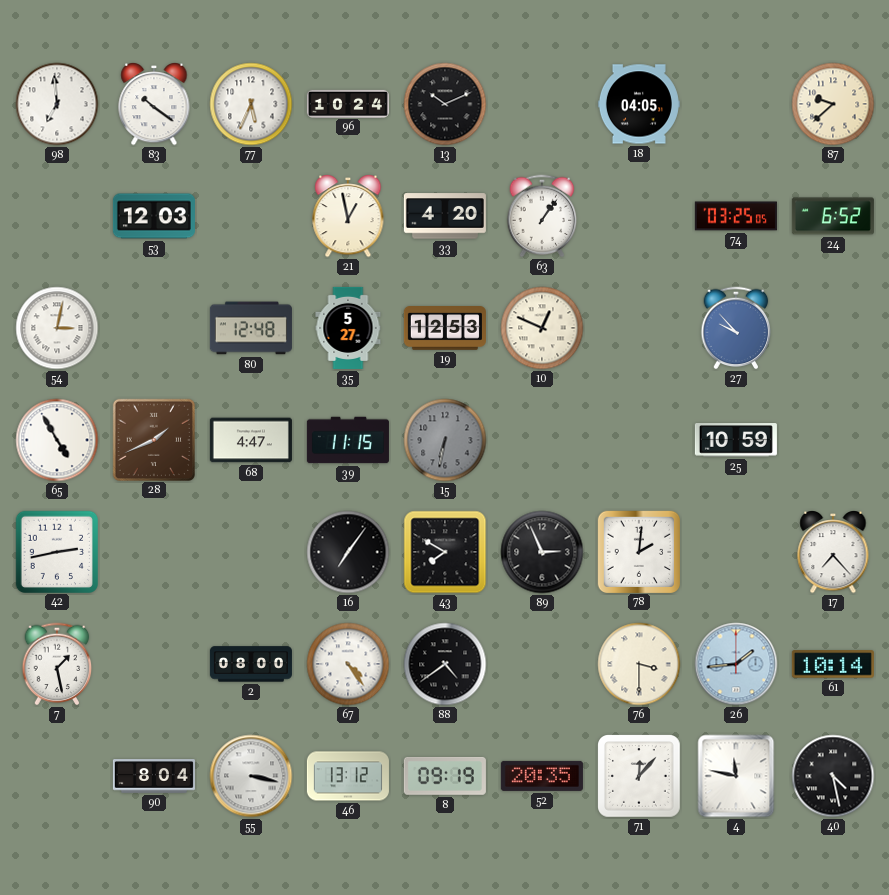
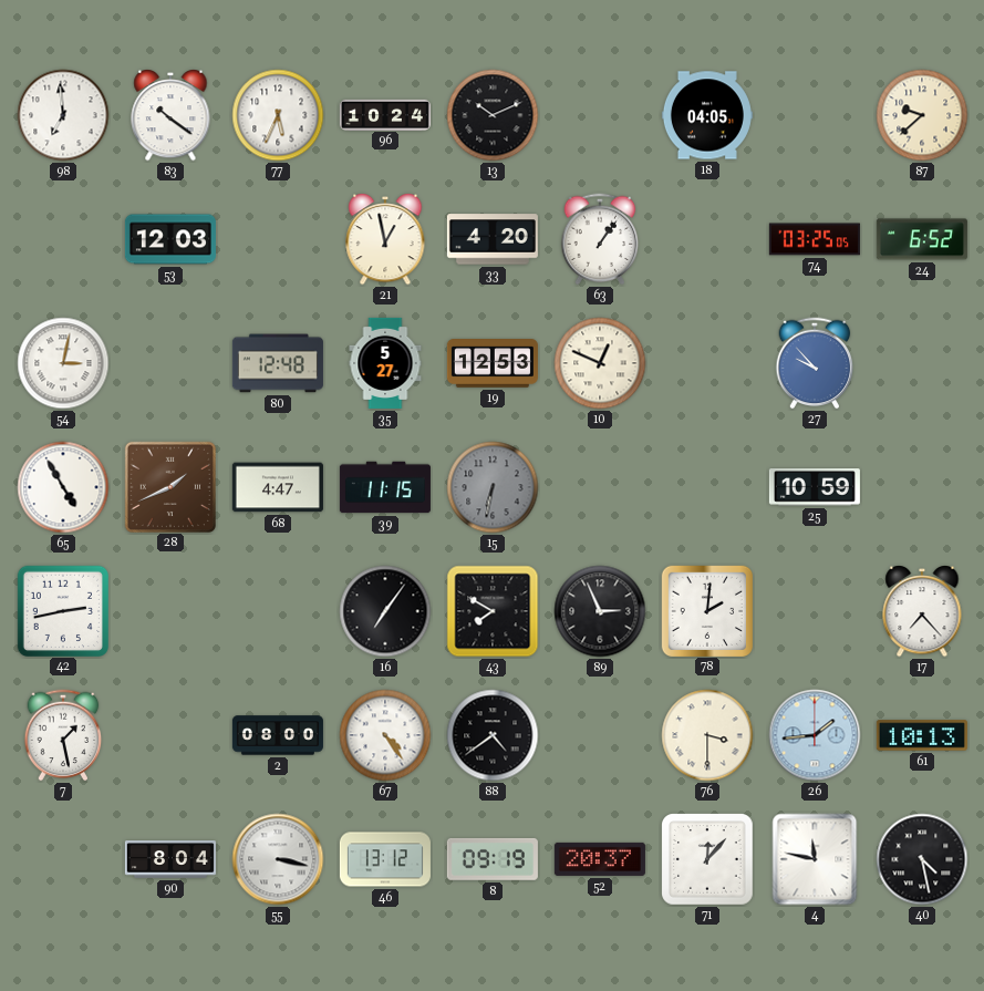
61: 10:14 -> 10:13 (922, 735)
52: 20:35 -> 20:37 (600, 859)
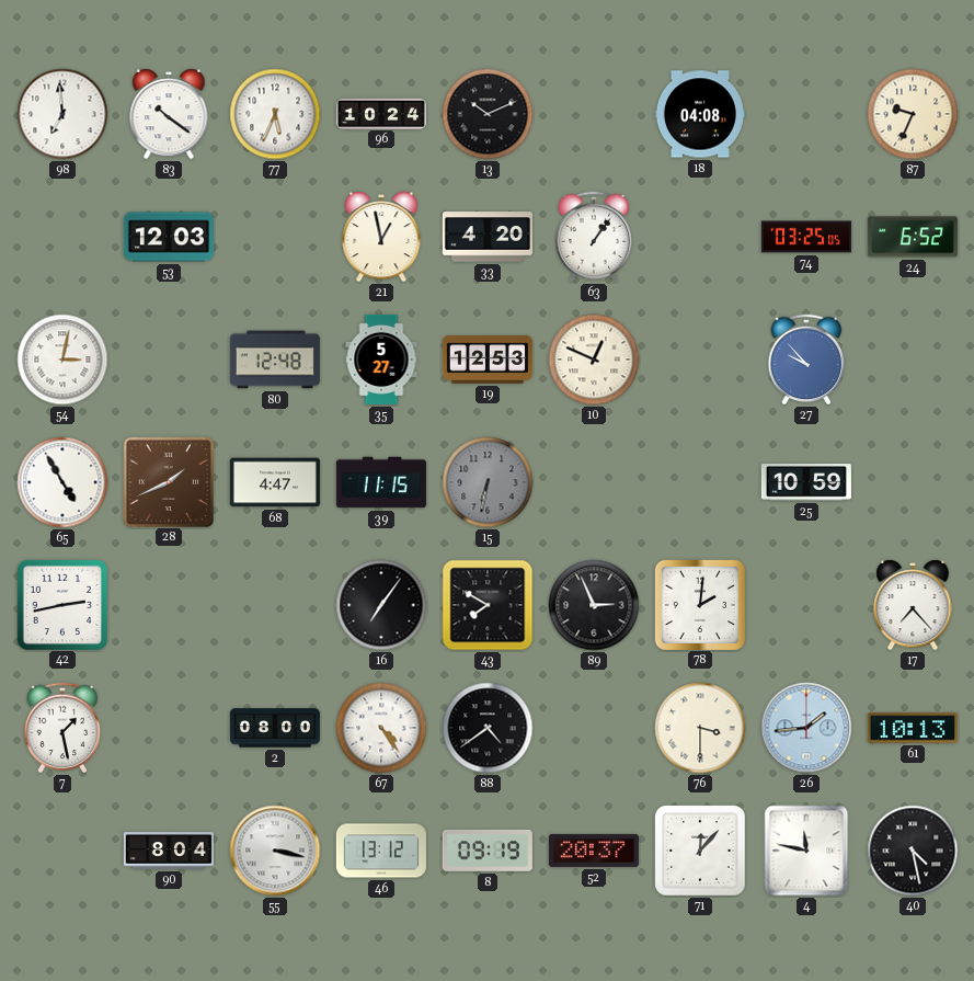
18: 04:05 -> 04:08 (700, 114)
87: 9:38 -> 9:34 (913, 114)
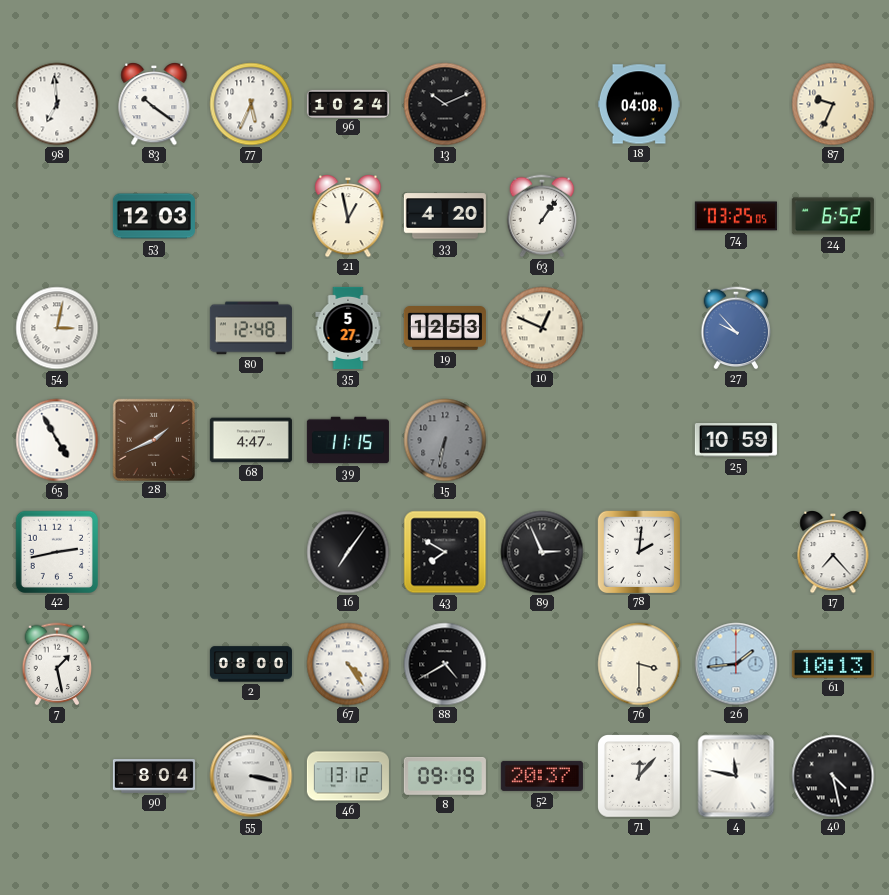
88: 4:39 -> 4:40 (445, 664)
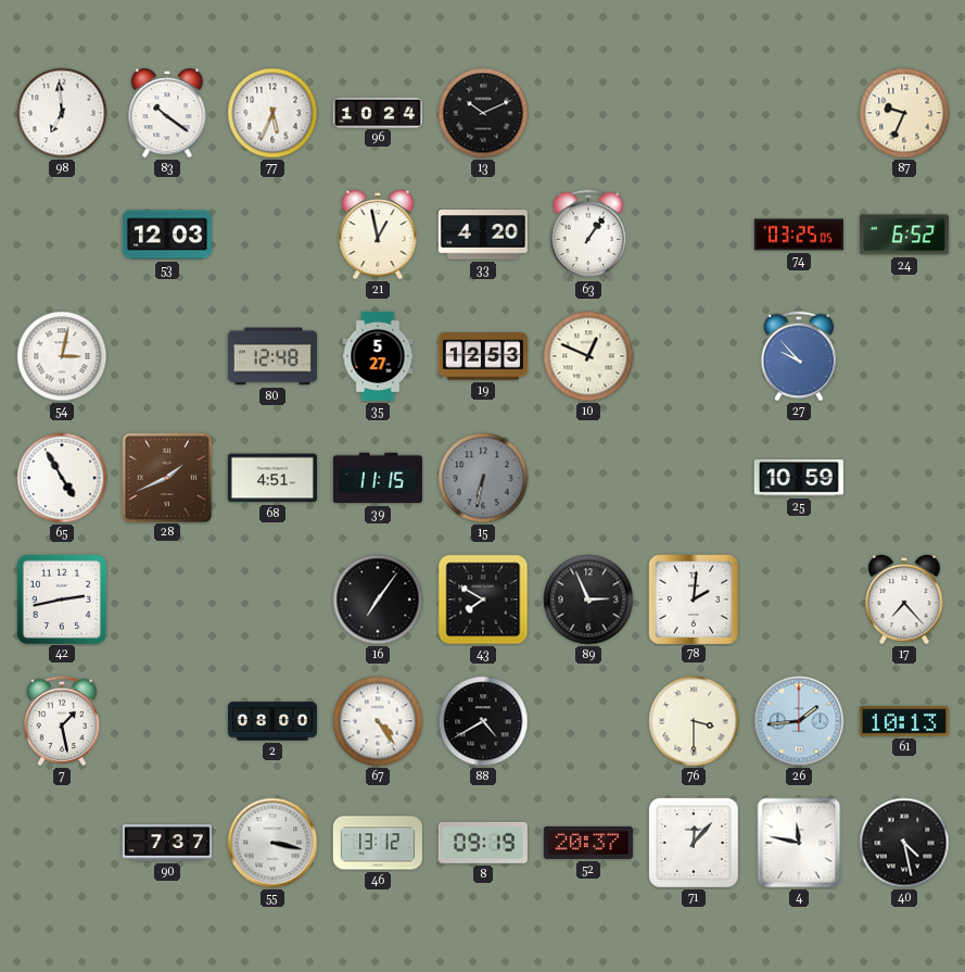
18: 04:08 -> none (639, 104)
68: 4:47 -> 4:51 (272, 478)
90: 8:04 -> 7:37 (167, 843)
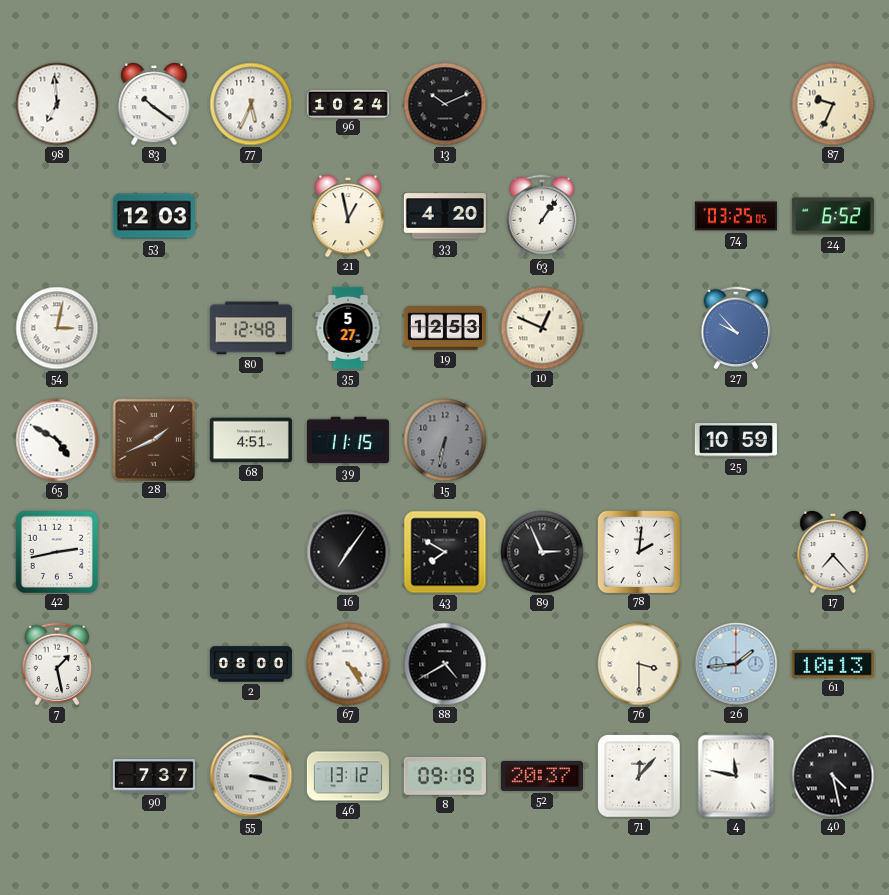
65: 4:55 -> 4:50 (57, 440)
